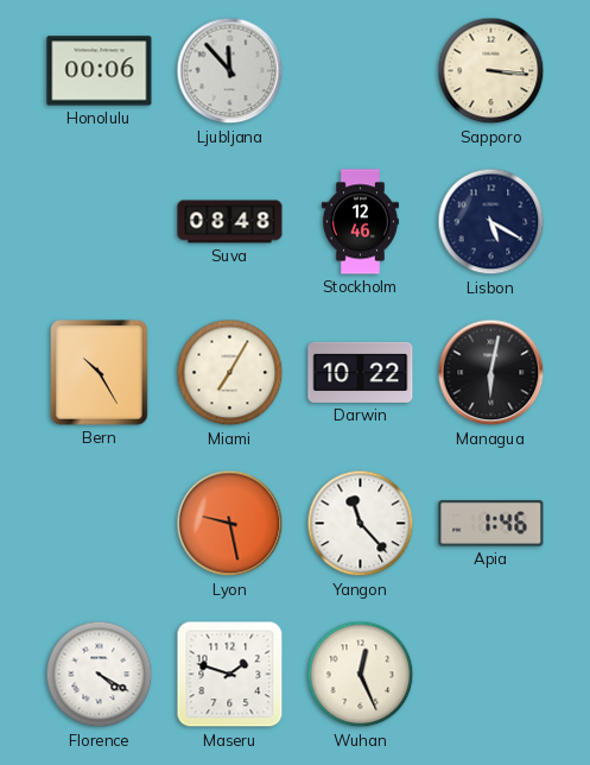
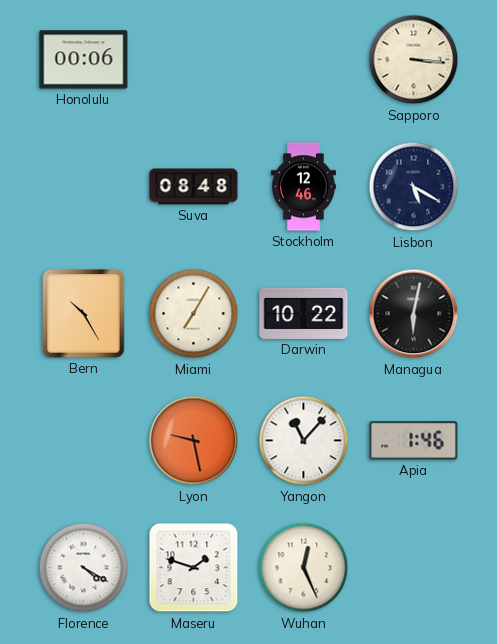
Ljubljana: 11:53 -> none (230, 71)
Yangon: 11:23 -> 11:07 (304, 441)
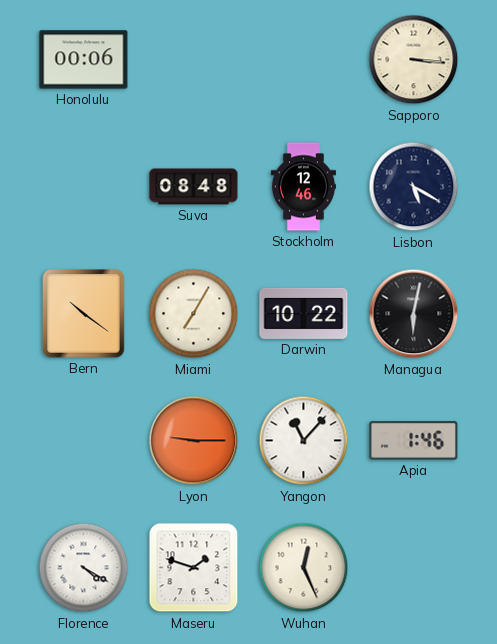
Bern: 10:25 -> 10:21 (84, 314)
Lyon: 9:28 -> 9:15 (194, 441)
